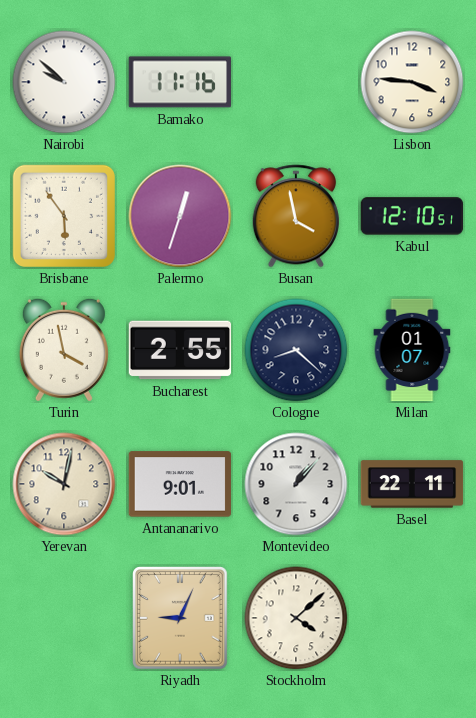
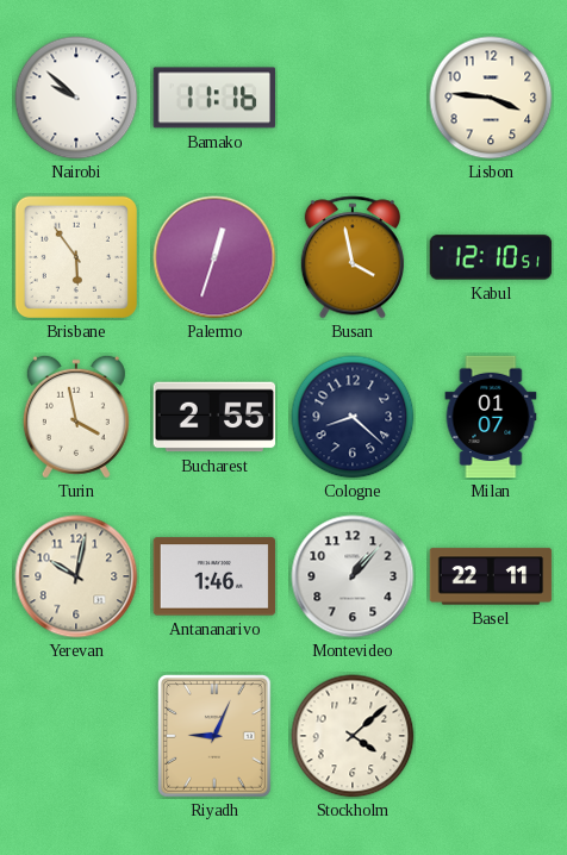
Antananarivo: 9:01 -> 1:46 (214, 576)
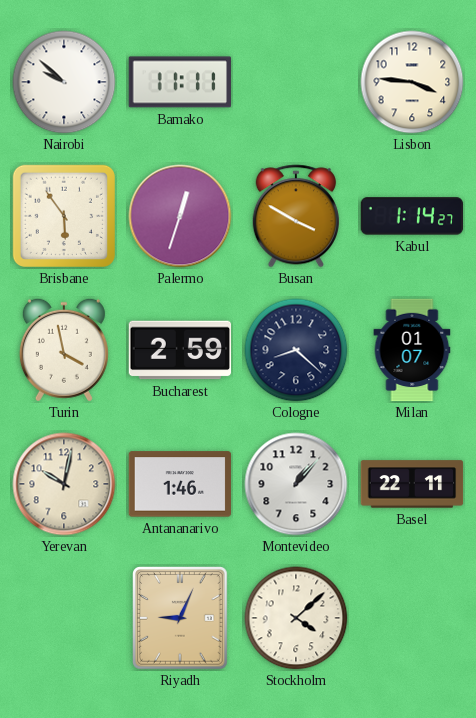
Bamako: 11:16 -> 11:11 (180, 82)
Busan: 3:58 -> 3:50 (296, 216)
Kabul: 12:10 -> 1:14 (412, 216)
Bucharest: 2:55 -> 2:59 (180, 350)
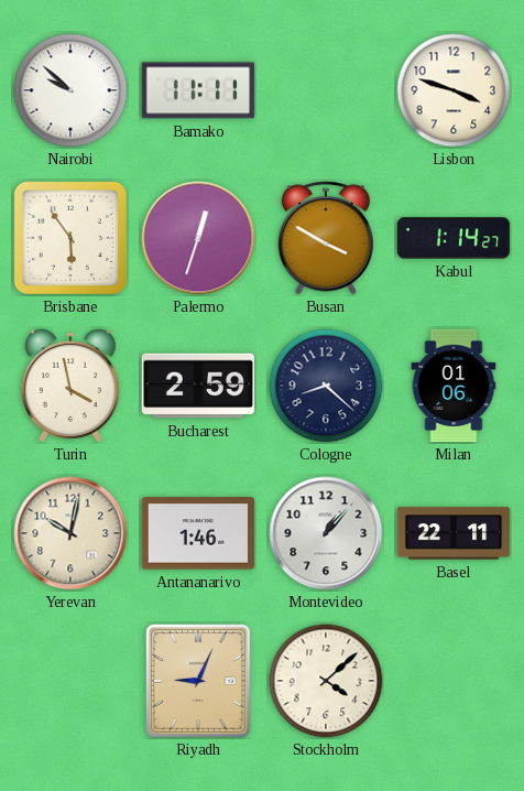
Lisbon: 3:46 -> 3:48 (454, 90)
Milan: 01:07 -> 01:06 (454, 386)
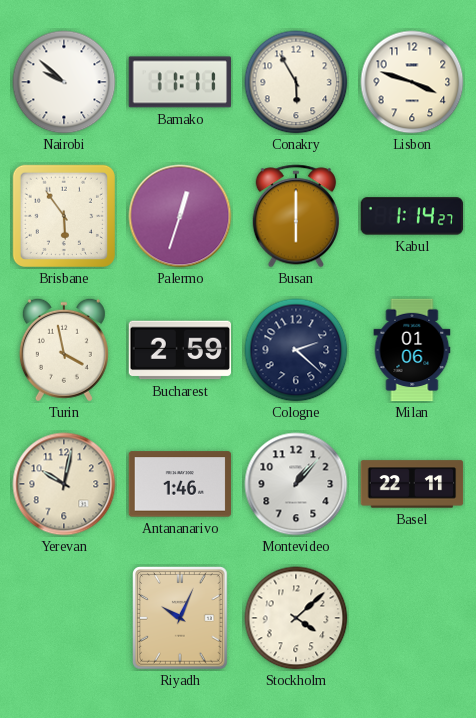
Conakry: none -> 5:55 (296, 82)
Busan: 3:50 -> 6:00 (296, 216)
Cologne: 8:22 -> 2:22 (296, 350)
Riyadh: 9:04 -> 10:04 (181, 618)
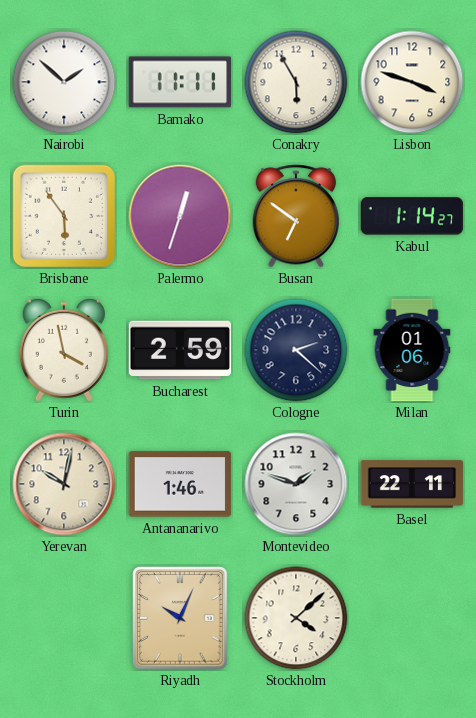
Nairobi: 9:52 -> 1:52 (64, 82)
Busan: 6:00 -> 6:51 (296, 216)
Montevideo: 1:07 -> 1:48 (296, 484)
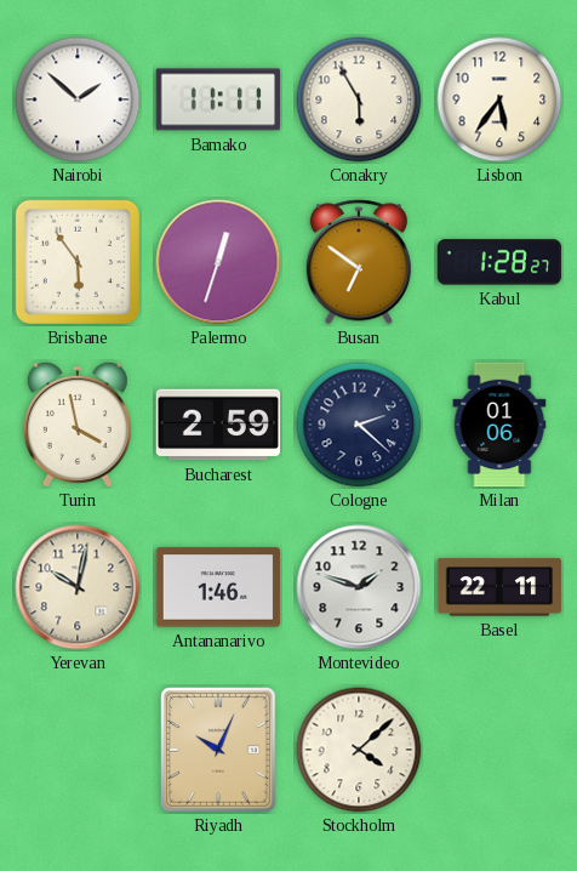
Lisbon: 3:48 -> 5:36 (499, 99)
Kabul: 1:14 -> 1:28 (499, 262)
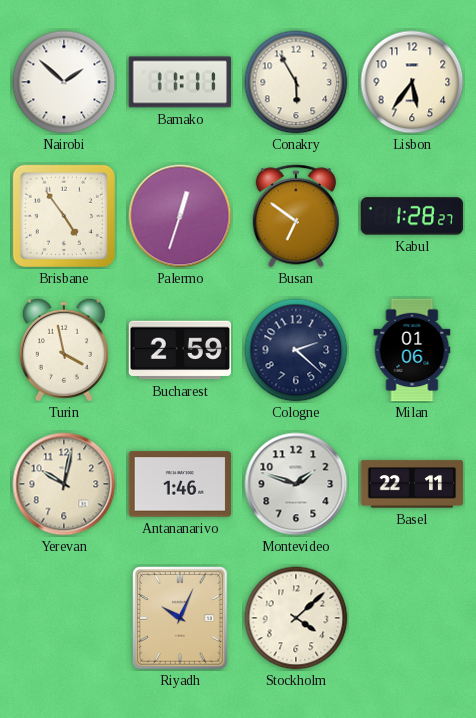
Brisbane: 5:54 -> 4:54 (64, 216)
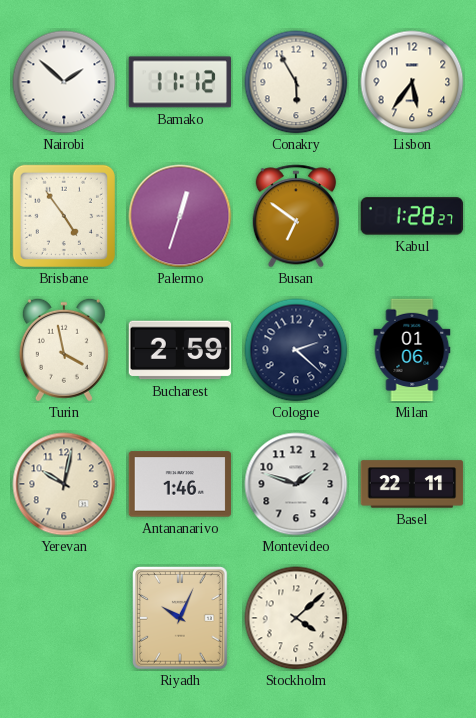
Bamako: 11:11 -> 11:12 (180, 82)
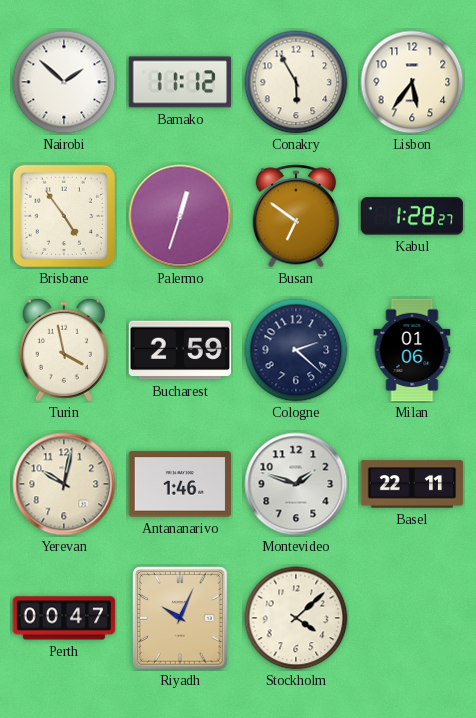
Perth: none -> 00:47 (64, 618)
